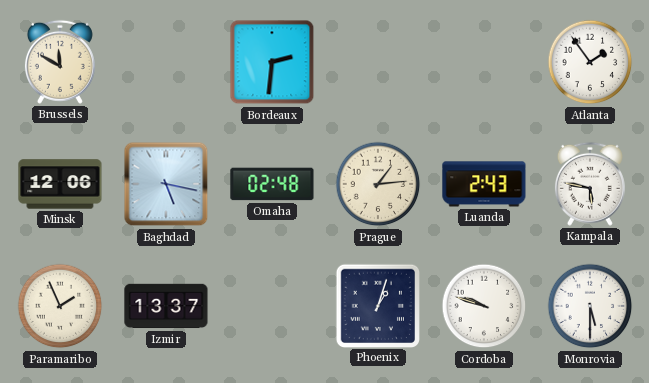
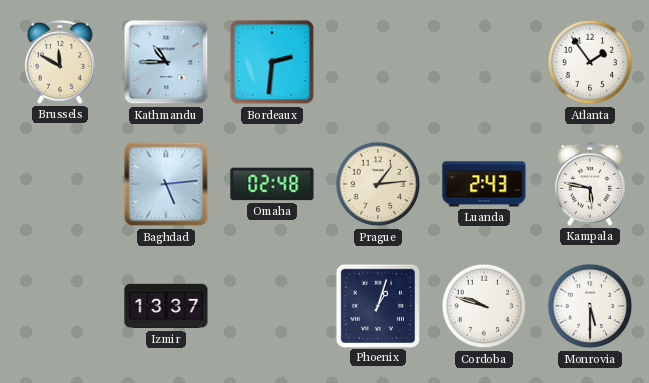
Kathmandu: none -> 10:45 (166, 62)
Minsk: 12:06 -> none (60, 184)
Baghdad: 5:17 -> 5:14 (166, 184)
Paramaribo: 1:56 -> none (60, 306)
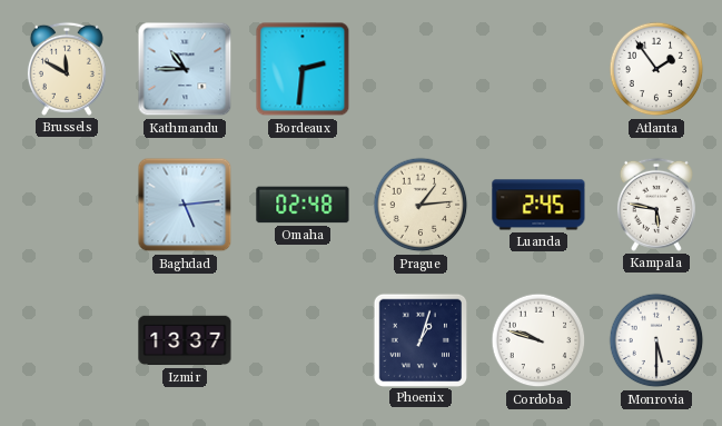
Luanda: 2:43 -> 2:45 (538, 205)
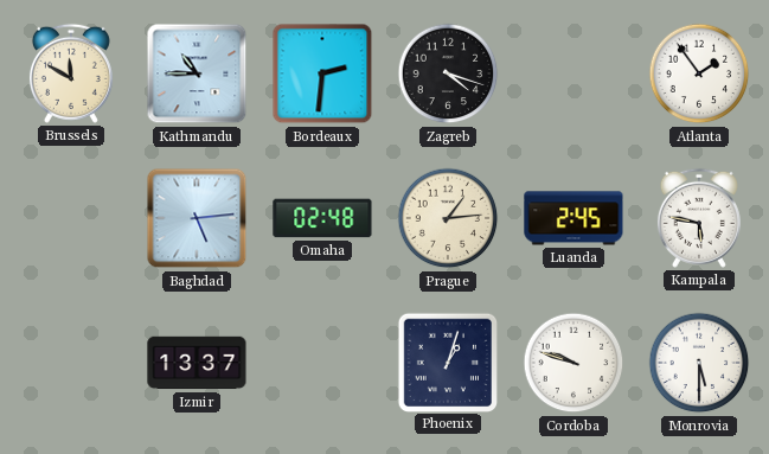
Zagreb: none -> 4:18 (448, 73)
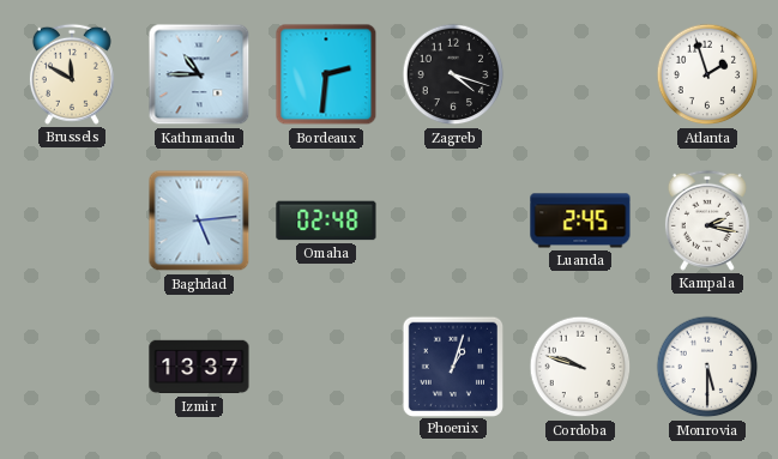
Atlanta: 1:54 -> 1:57 (707, 74)
Prague: 1:14 -> none (448, 218)
Kampala: 5:47 -> 2:17 (707, 221)
